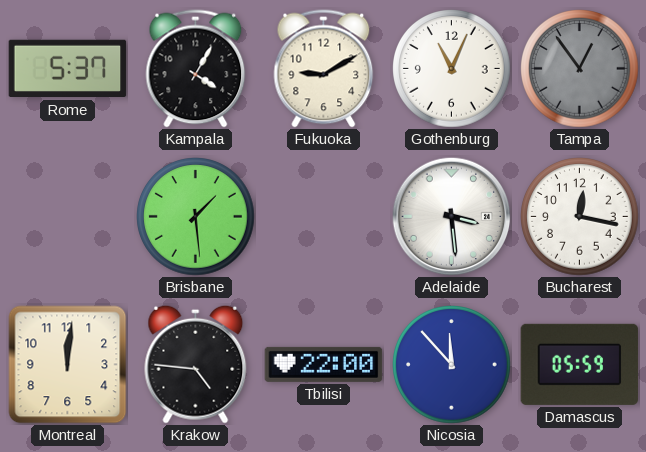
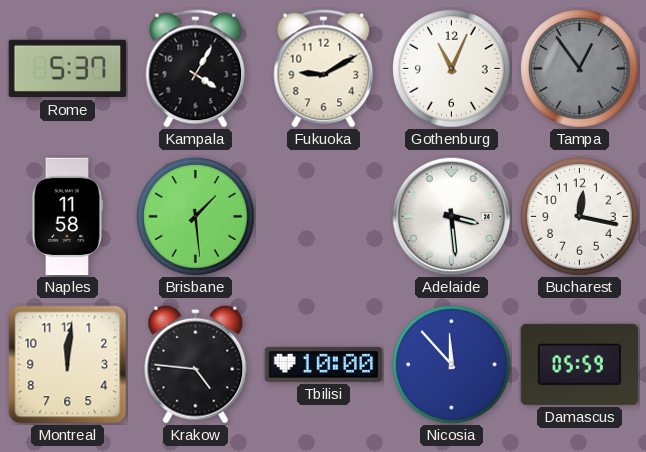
Naples: none -> 11:58 (68, 217)
Tbilisi: 22:00 -> 10:00 (324, 364)
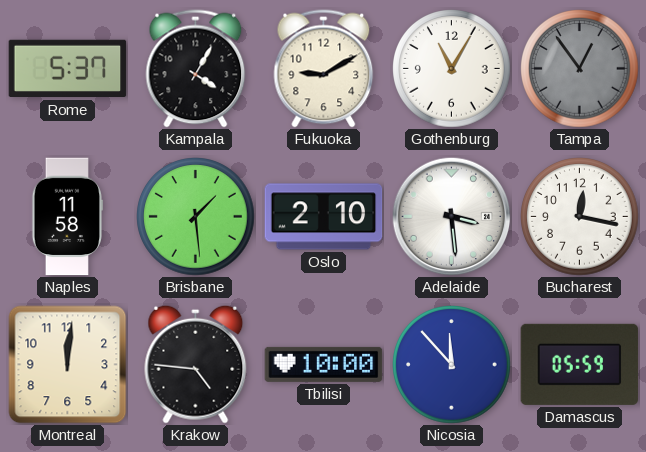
Gothenburg: 11:04 -> 11:05 (452, 69)
Oslo: none -> 2:10 (324, 217)
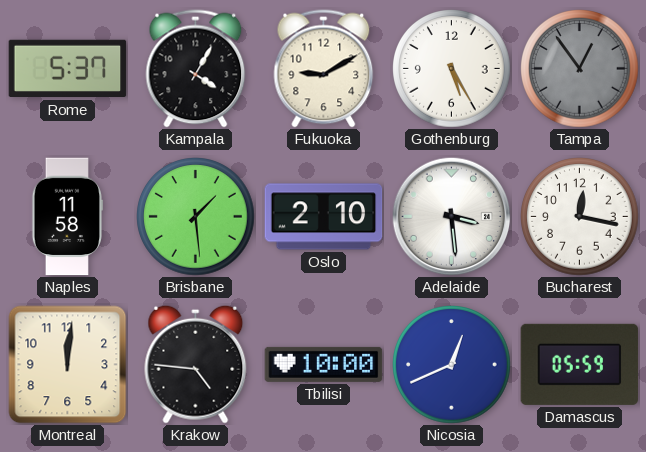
Gothenburg: 11:05 -> 5:25 (452, 69)
Nicosia: 11:53 -> 12:41 (452, 365)
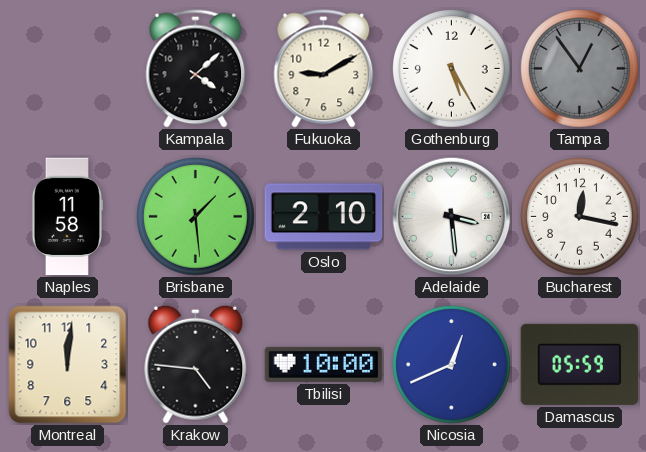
Rome: 5:37 -> none (68, 69)
Kampala: 4:05 -> 4:08 (196, 69)
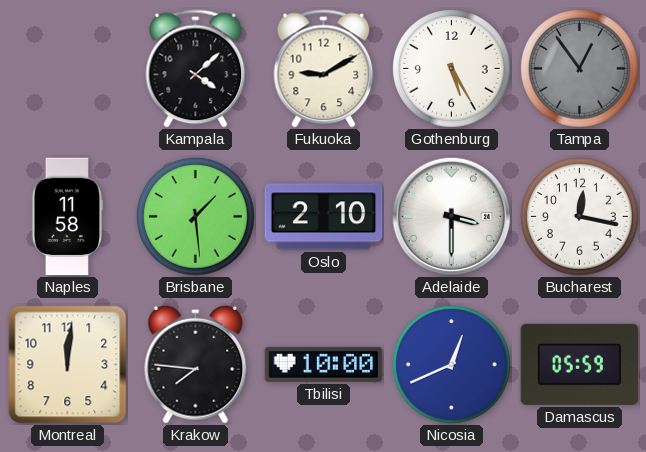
Adelaide: 3:29 -> 3:30 (451, 216)
Krakow: 4:46 -> 7:46 (196, 364)
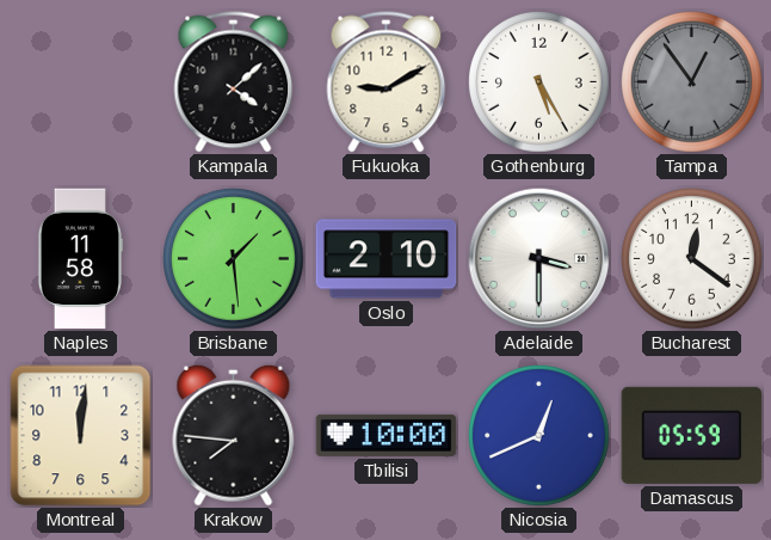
Bucharest: 12:17 -> 12:21 (692, 259)
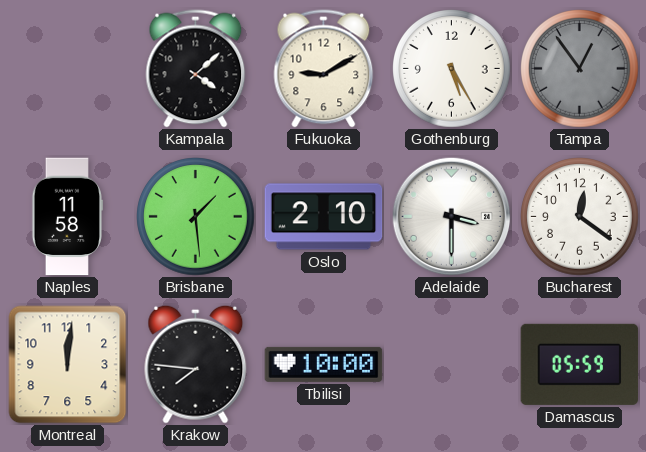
Nicosia: 12:41 -> none (539, 436)
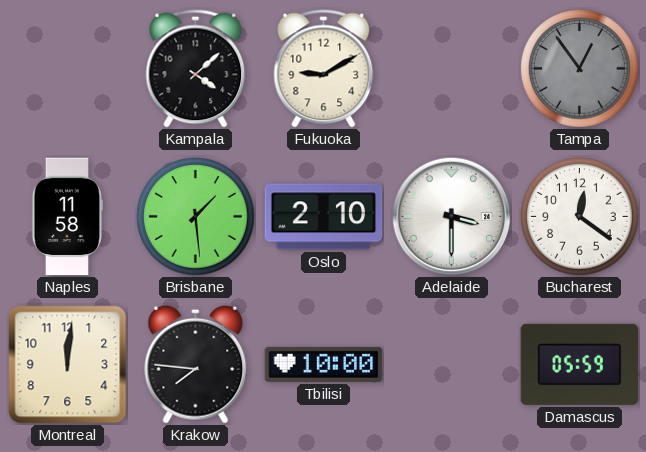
Gothenburg: 5:25 -> none (452, 69)
